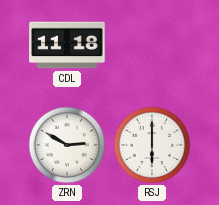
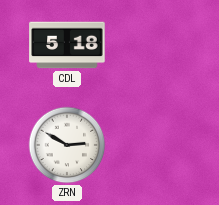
CDL: 11:18 -> 5:18 (67, 45)
RSJ: 6:00 -> none (152, 145)
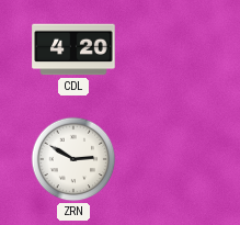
CDL: 5:18 -> 4:20 (73, 49)
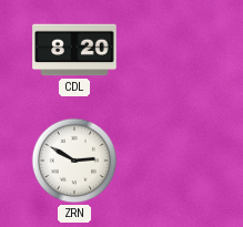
CDL: 4:20 -> 8:20 (74, 50)
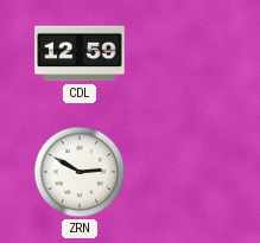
CDL: 8:20 -> 12:59 (80, 53)
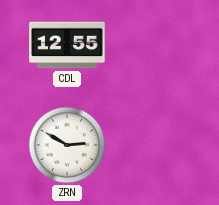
CDL: 12:59 -> 12:55 (67, 45)
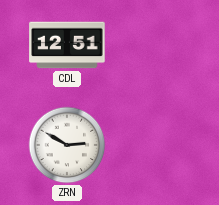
CDL: 12:55 -> 12:51 (67, 45)
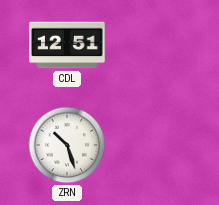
ZRN: 2:50 -> 10:27 (67, 145)
